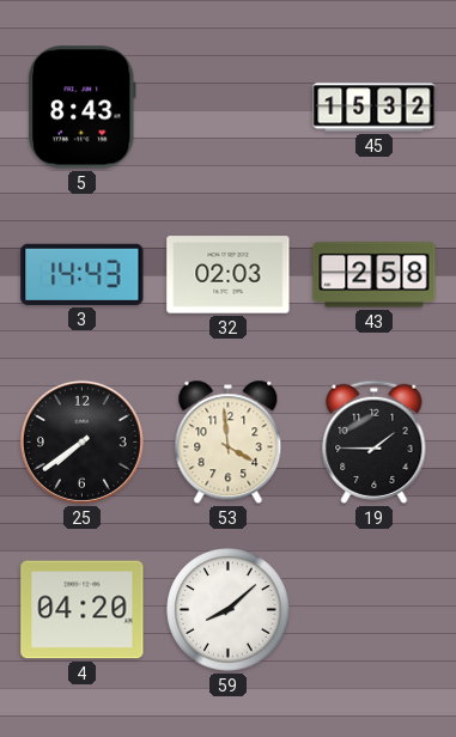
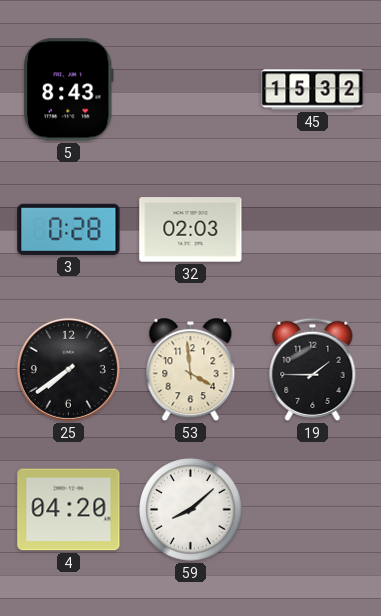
3: 14:43 -> 0:28 (69, 229)
43: 2:58 -> none (375, 275)
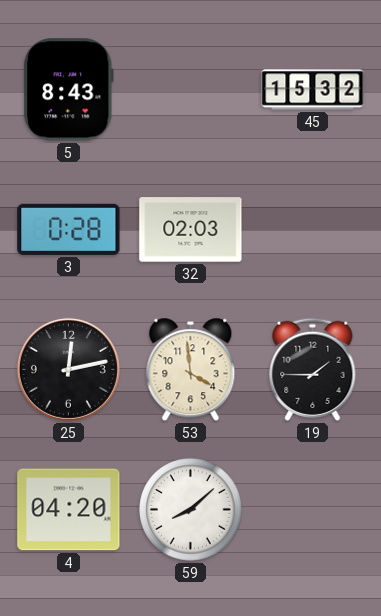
25: 7:39 -> 12:13 (68, 369)
